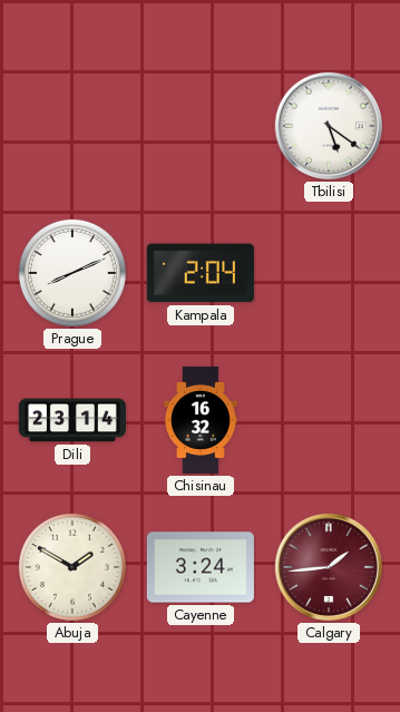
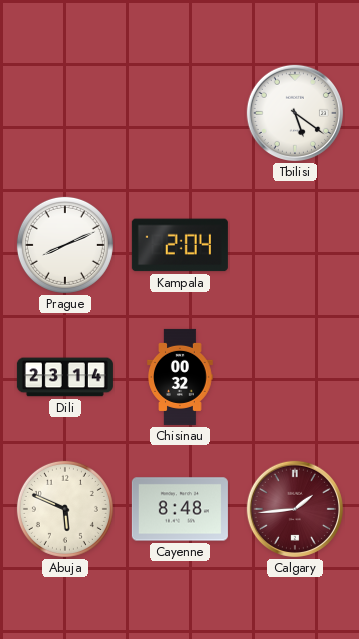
Chisinau: 16:32 -> 00:32 (180, 377)
Abuja: 1:50 -> 5:49 (65, 509)
Cayenne: 3:24 -> 8:48 (180, 509)
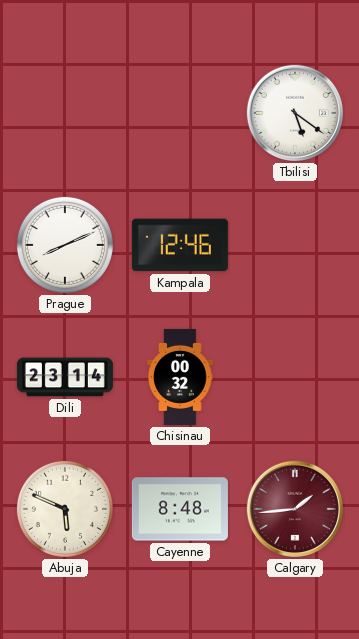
Kampala: 2:04 -> 12:46 (180, 245)
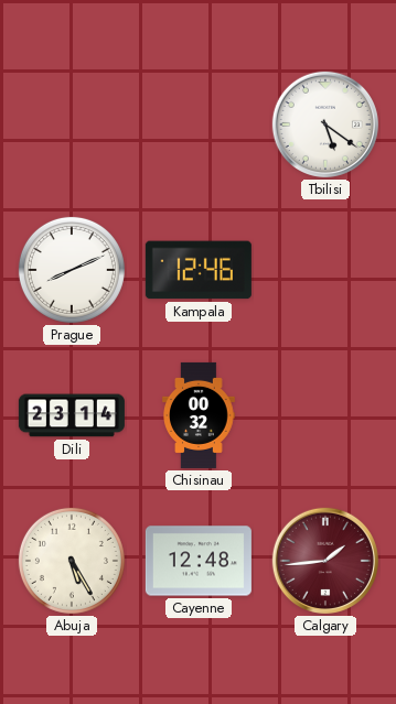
Abuja: 5:49 -> 5:25 (72, 561)
Cayenne: 8:48 -> 12:48 (199, 561)
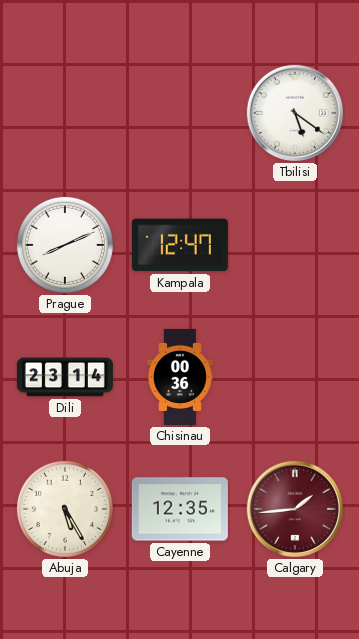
Kampala: 12:46 -> 12:47 (180, 245)
Chisinau: 00:32 -> 00:36 (180, 377)
Cayenne: 12:48 -> 12:35 (180, 509)
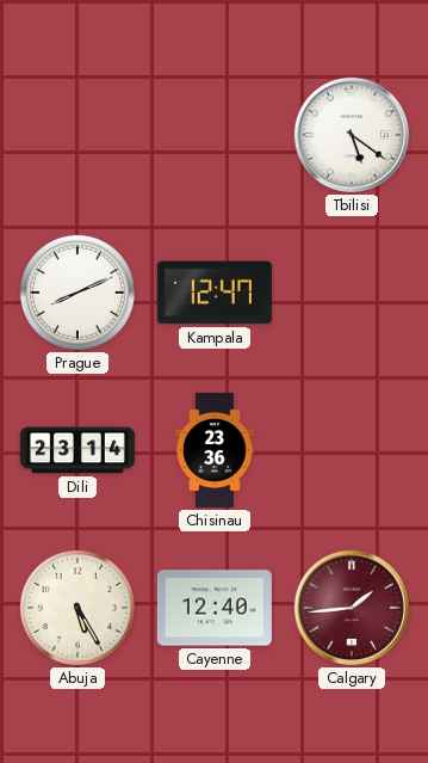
Chisinau: 00:36 -> 23:36 (215, 450)
Cayenne: 12:35 -> 12:40 (215, 608)
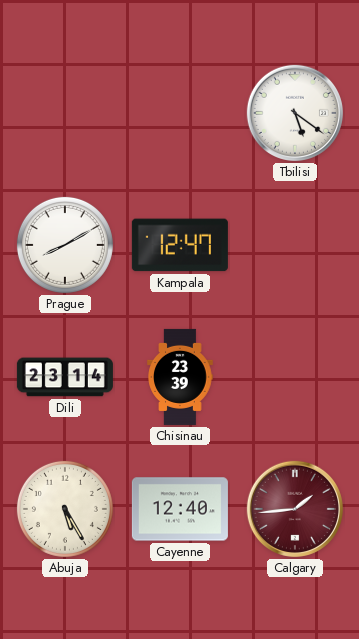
Prague: 8:11 -> 8:10 (65, 245)
Chisinau: 23:36 -> 23:39 (180, 377)
